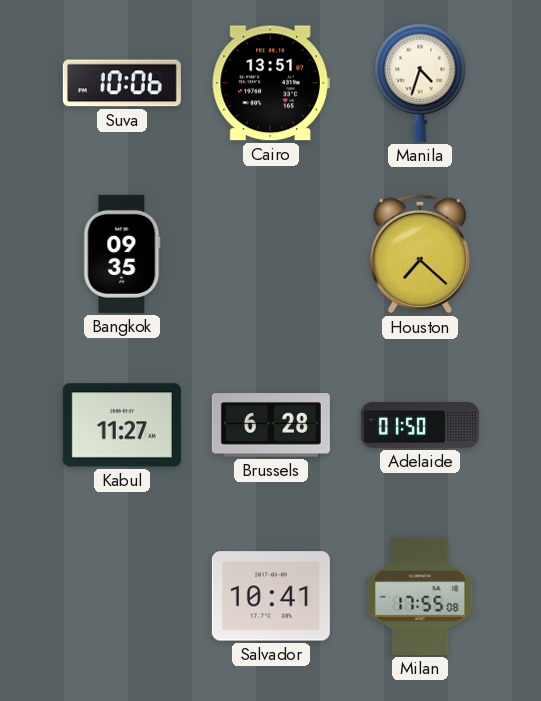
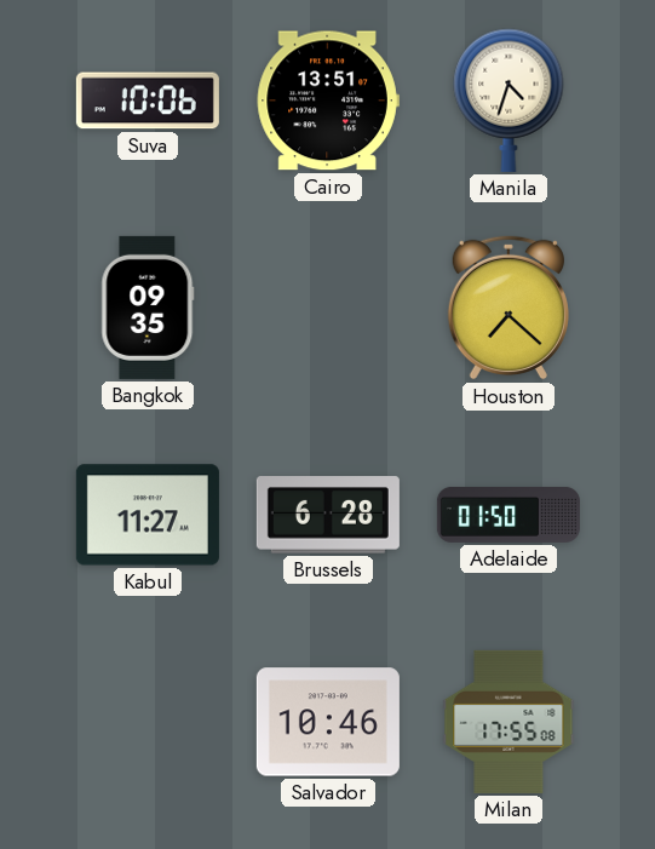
Salvador: 10:41 -> 10:46 (328, 722)
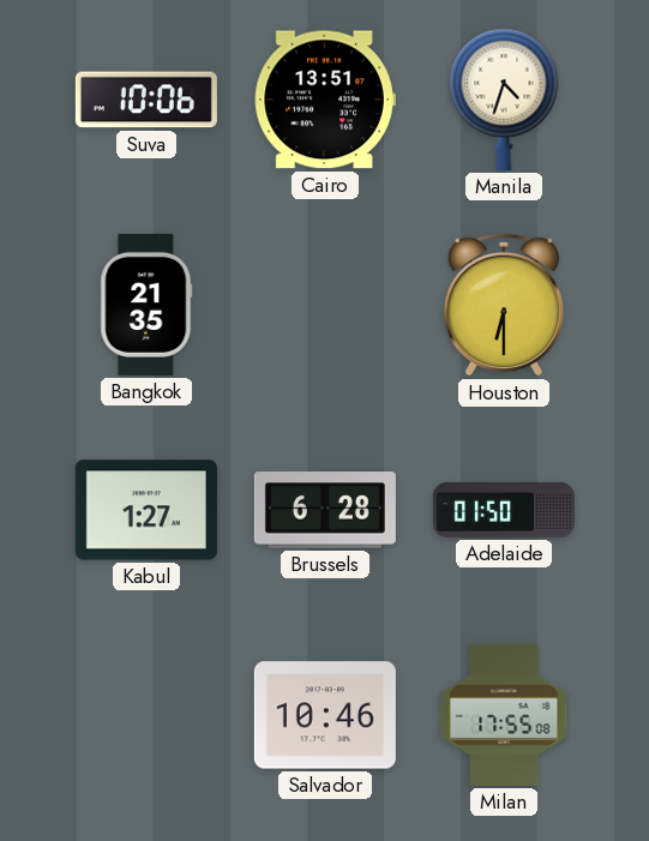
Bangkok: 09:35 -> 21:35 (146, 305)
Houston: 7:22 -> 6:30 (504, 305)
Kabul: 11:27 -> 1:27 (146, 510)
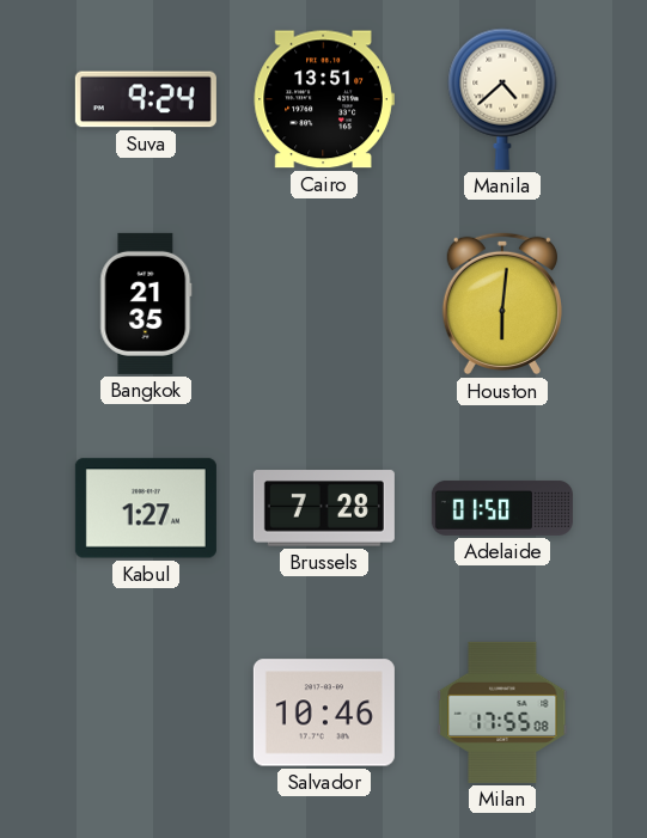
Suva: 10:06 -> 9:24 (146, 99)
Manila: 4:33 -> 4:38 (502, 99)
Houston: 6:30 -> 6:01 (502, 304)
Brussels: 6:28 -> 7:28 (324, 508)
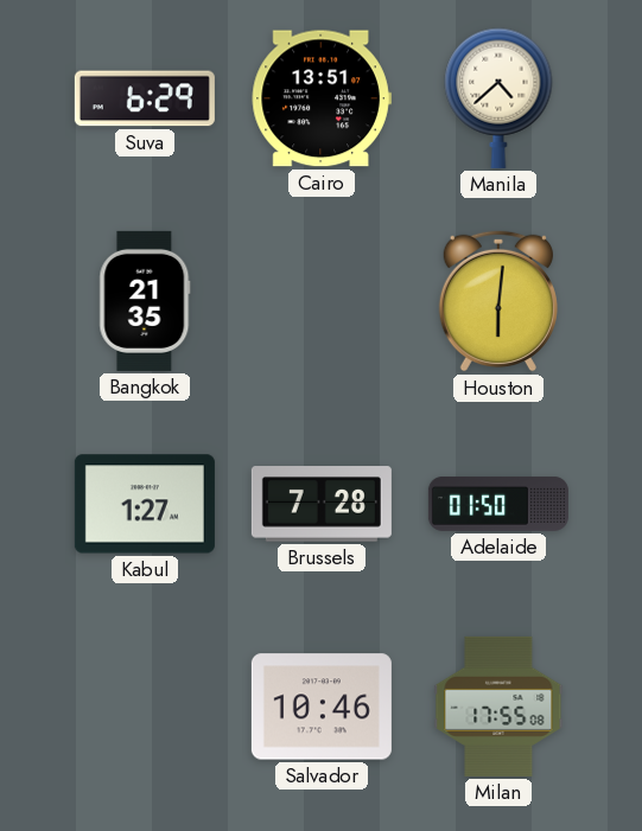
Suva: 9:24 -> 6:29 (145, 98)
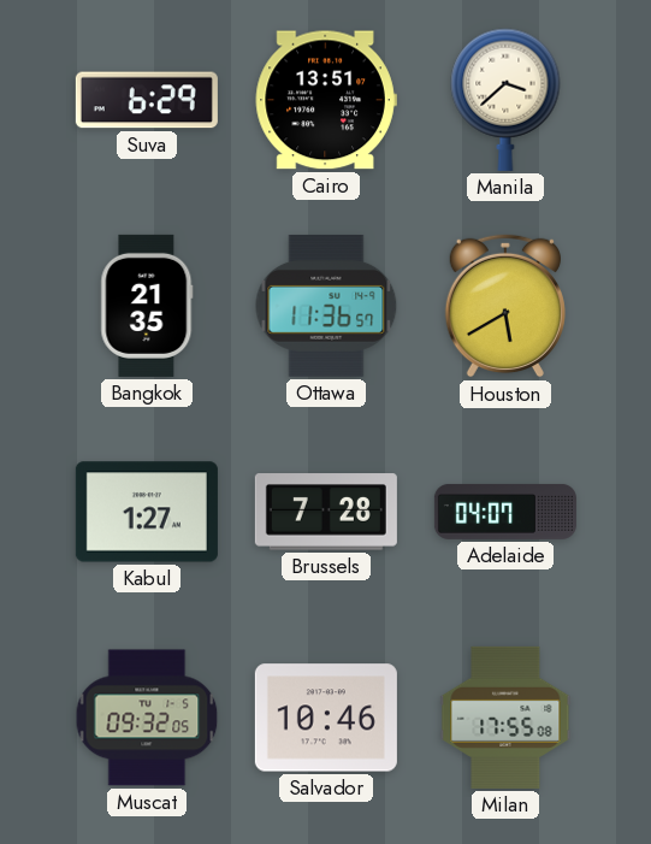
Manila: 4:38 -> 3:38 (505, 100)
Ottawa: none -> 11:36 (326, 306)
Houston: 6:01 -> 5:40 (505, 306)
Adelaide: 01:50 -> 04:07 (505, 512)
Muscat: none -> 09:32 (147, 718)
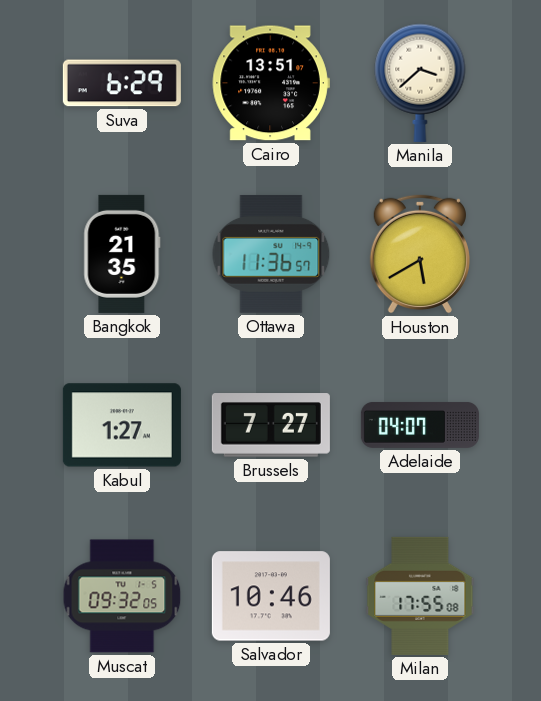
Brussels: 7:28 -> 7:27 (271, 425)
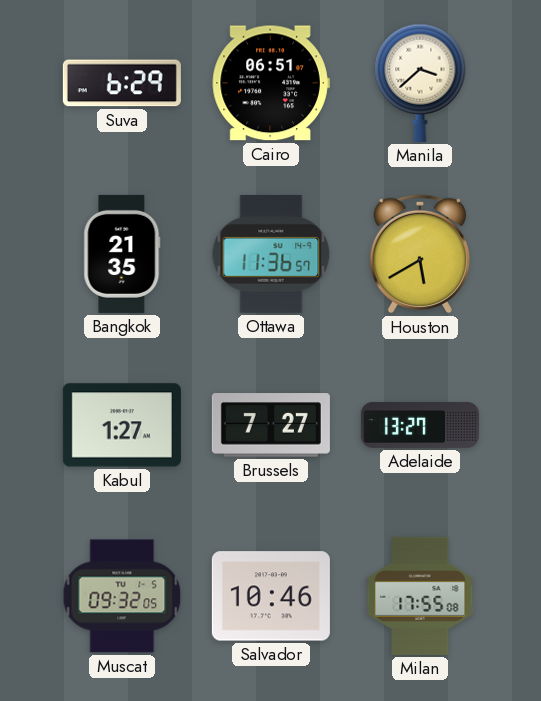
Cairo: 13:51 -> 06:51 (271, 83)
Adelaide: 04:07 -> 13:27 (420, 425)
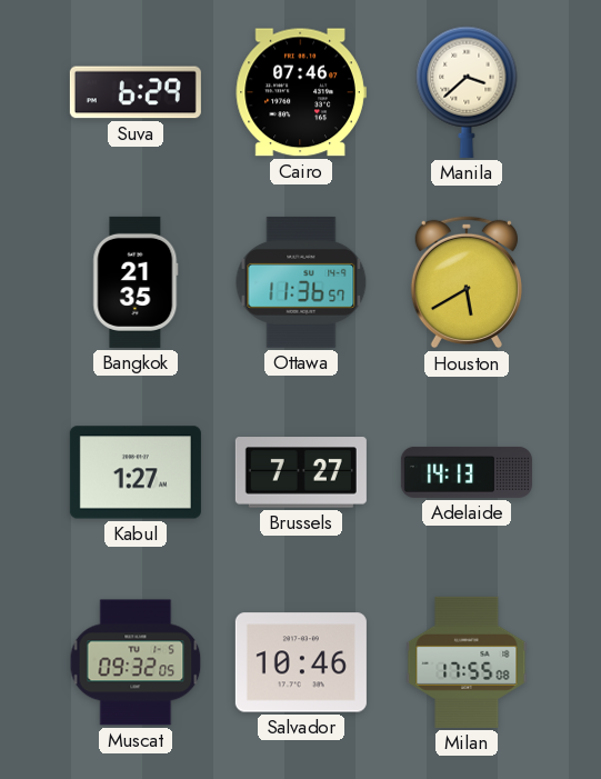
Cairo: 06:51 -> 07:46 (301, 92)
Adelaide: 13:27 -> 14:13 (467, 472)
